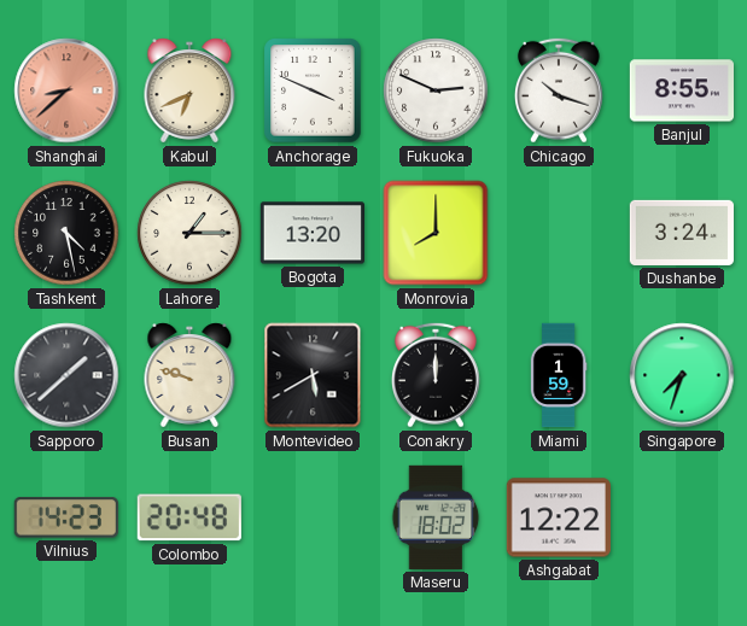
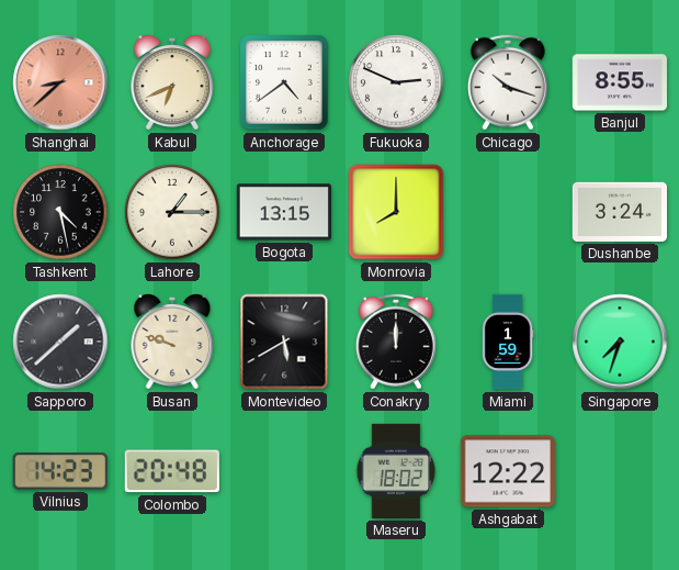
Anchorage: 3:49 -> 4:39 (284, 82)
Bogota: 13:20 -> 13:15 (283, 212)
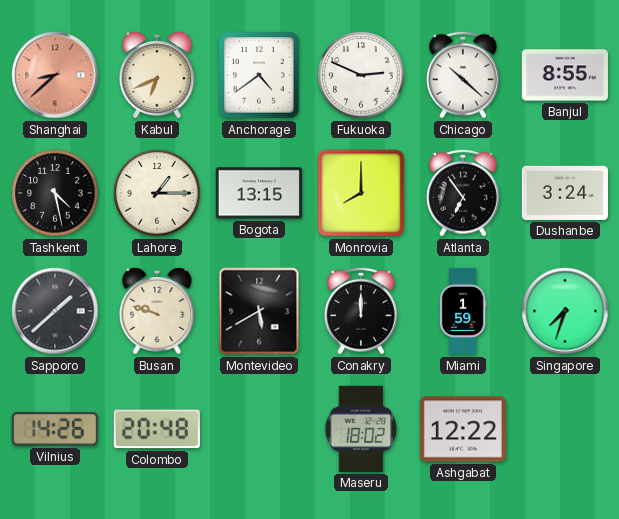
Chicago: 10:18 -> 10:22 (463, 75)
Atlanta: none -> 6:54 (463, 193)
Vilnius: 14:23 -> 14:26 (55, 429)
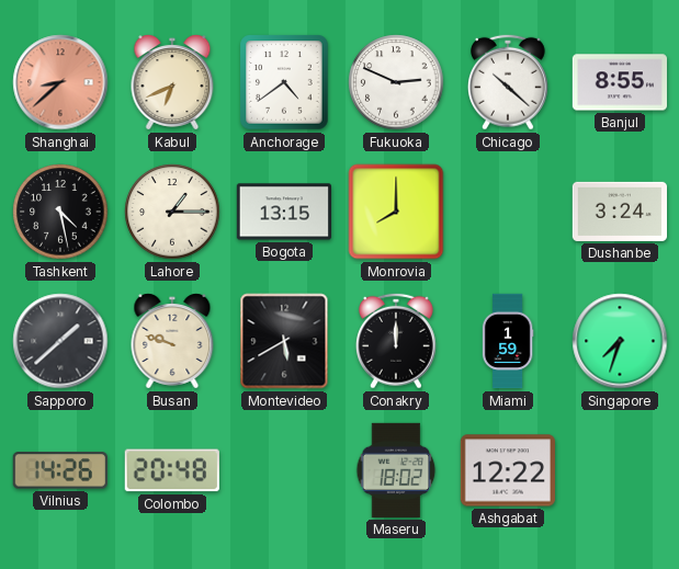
Atlanta: 6:54 -> none (463, 193)
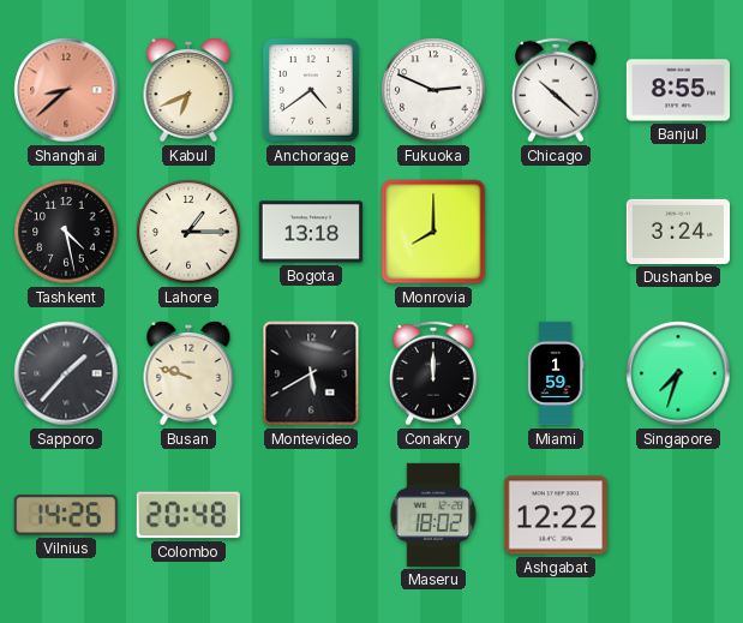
Bogota: 13:15 -> 13:18 (310, 232)
Sapporo: 1:38 -> 1:37 (66, 373)
